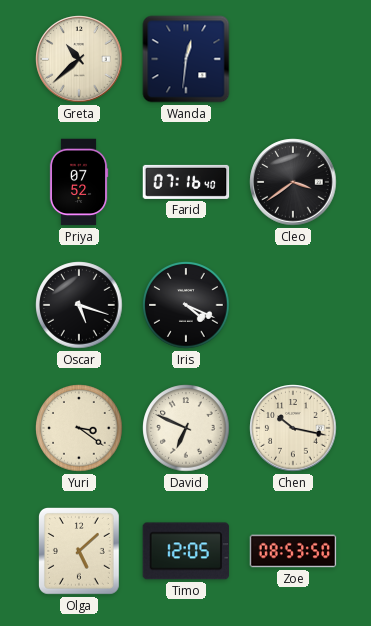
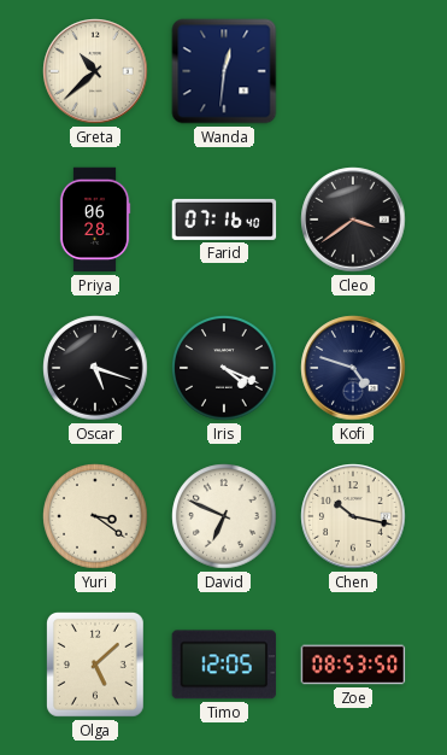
Priya: 07:52 -> 06:28 (95, 220)
Kofi: none -> 4:48 (353, 368)
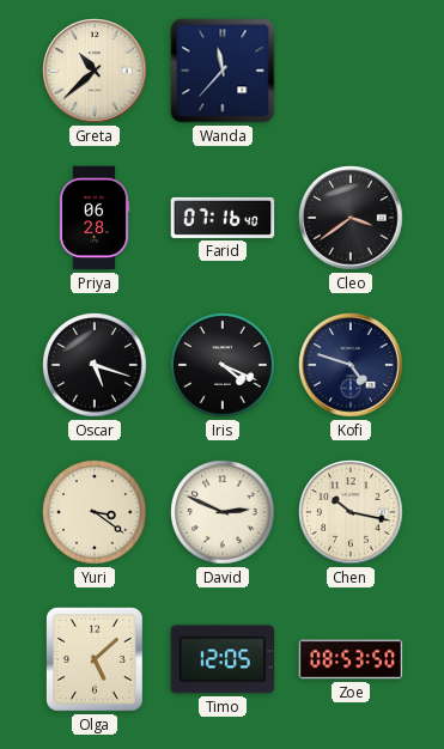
Wanda: 12:31 -> 11:37 (223, 71)
David: 6:49 -> 2:49 (223, 512)
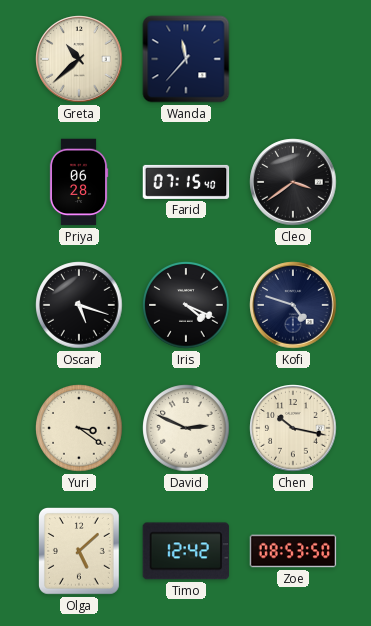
Farid: 07:16 -> 07:15 (186, 182)
Timo: 12:05 -> 12:42 (186, 551)
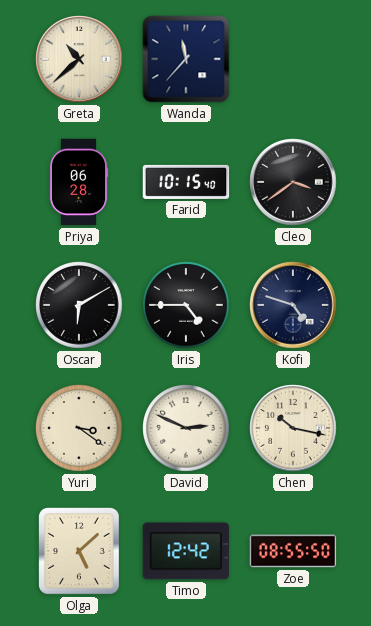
Farid: 07:15 -> 10:15 (186, 182)
Oscar: 5:18 -> 6:10 (79, 305)
Iris: 4:19 -> 4:45 (186, 305)
Zoe: 08:53 -> 08:55 (293, 551)
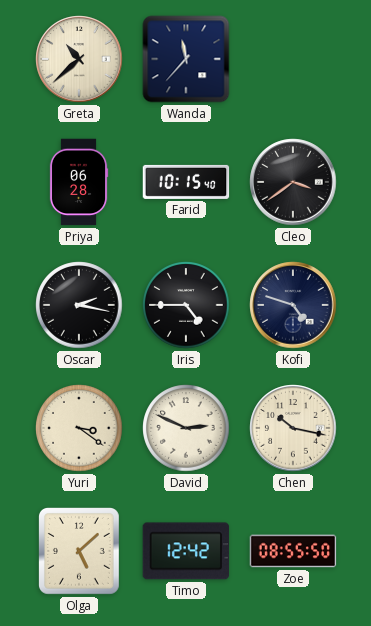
Oscar: 6:10 -> 2:17 (79, 305)
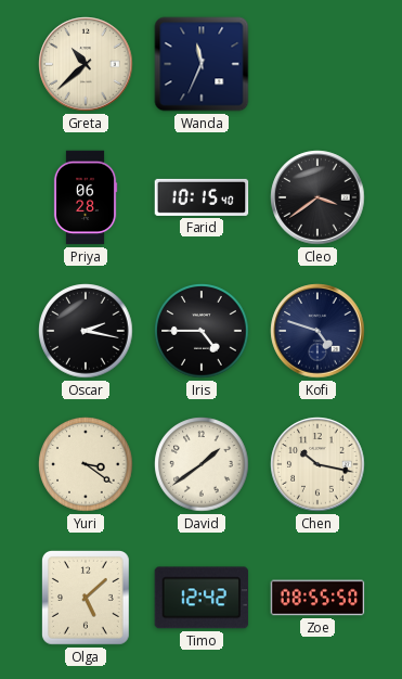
Wanda: 11:37 -> 11:34 (202, 64)
David: 2:49 -> 1:39 (202, 464)
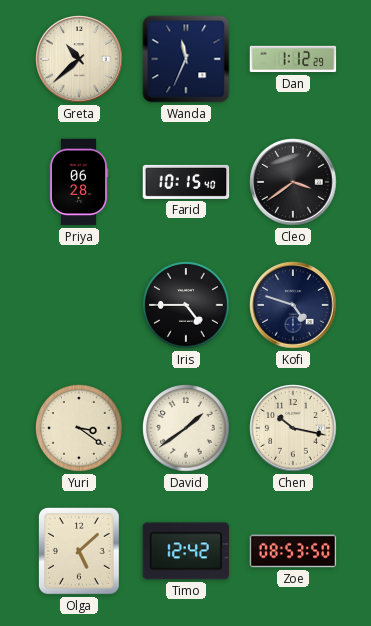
Dan: none -> 1:12 (293, 59)
Oscar: 2:17 -> none (86, 331)
Zoe: 08:55 -> 08:53 (293, 551)
